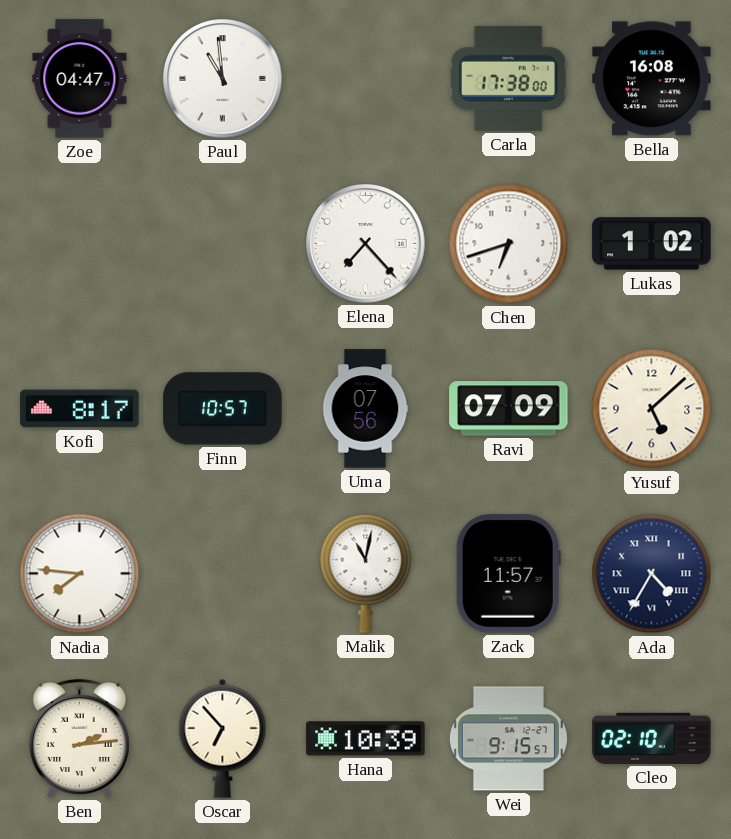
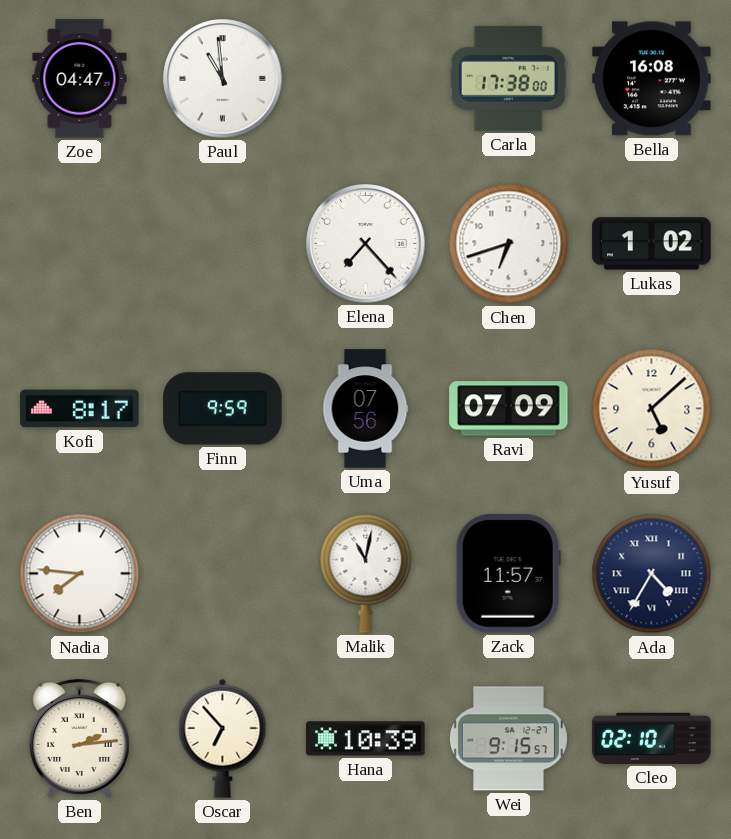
Finn: 10:57 -> 9:59 (223, 409)
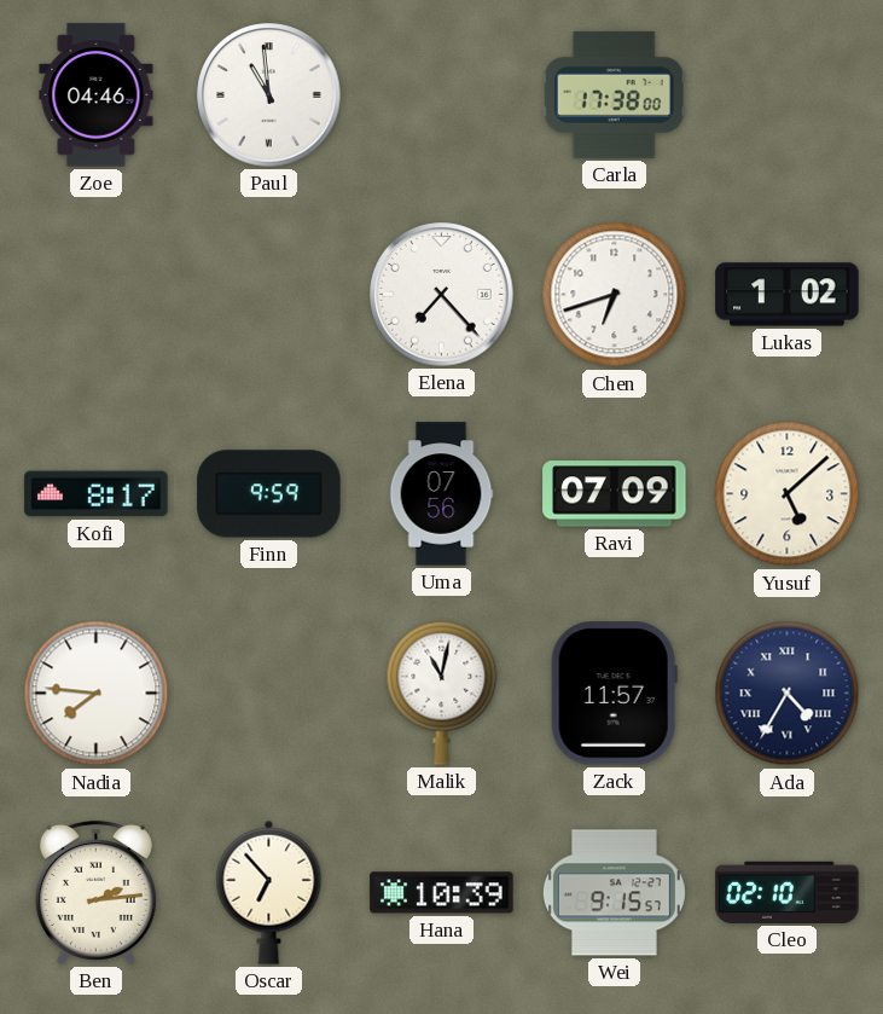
Zoe: 04:47 -> 04:46 (97, 95)
Bella: 16:08 -> none (652, 79)
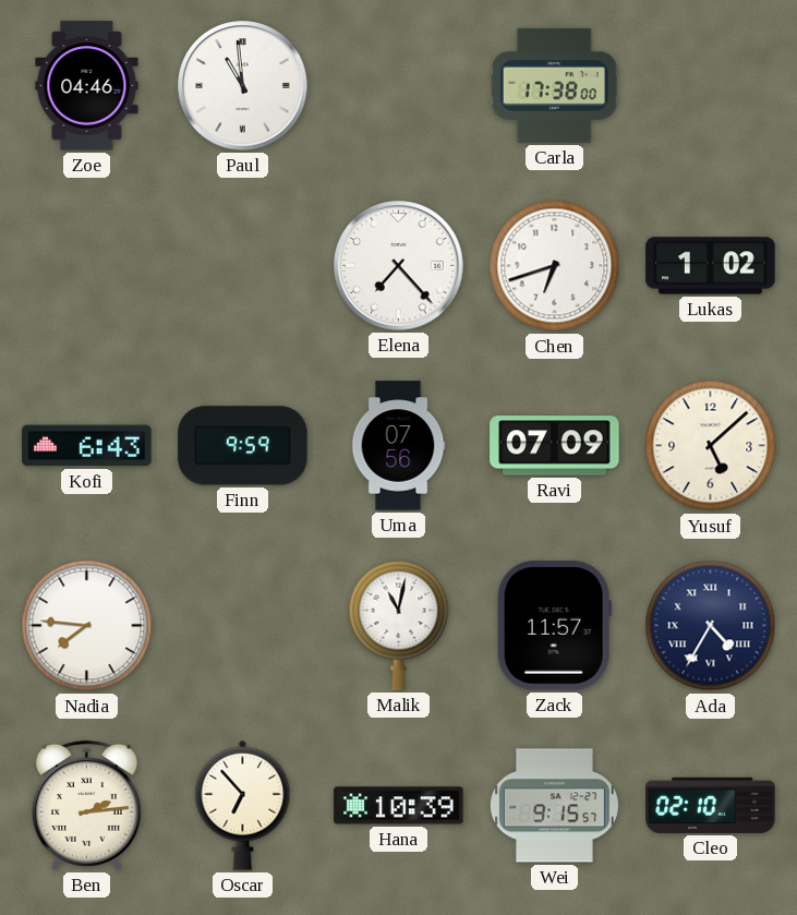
Kofi: 8:17 -> 6:43 (87, 446)
